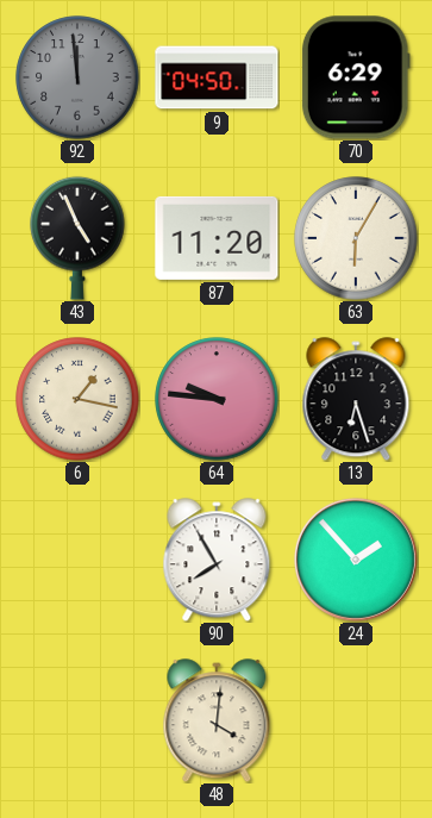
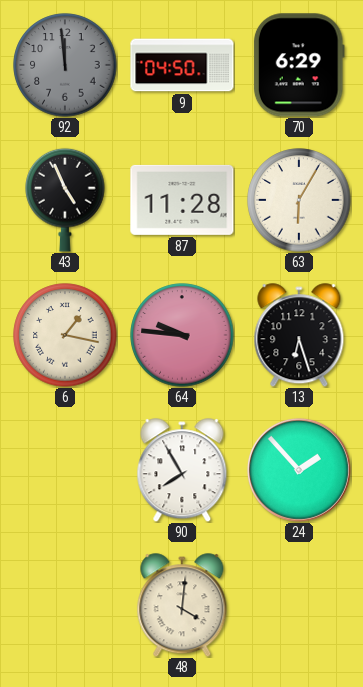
87: 11:20 -> 11:28 (182, 200)
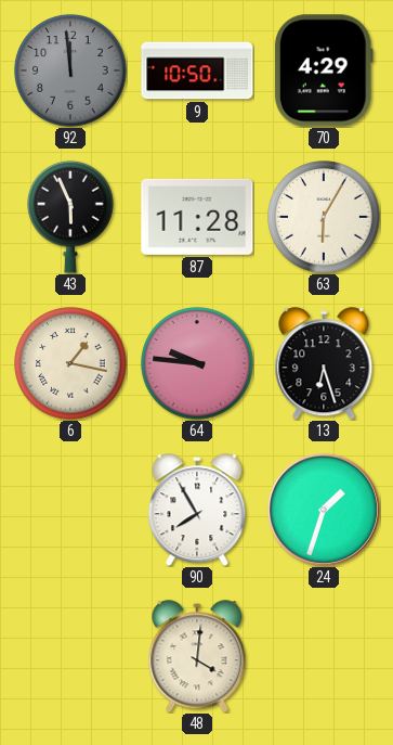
9: 04:50 -> 10:50 (197, 70)
70: 6:29 -> 4:29 (324, 70)
43: 4:56 -> 5:56 (70, 217)
24: 1:53 -> 1:33 (324, 510)
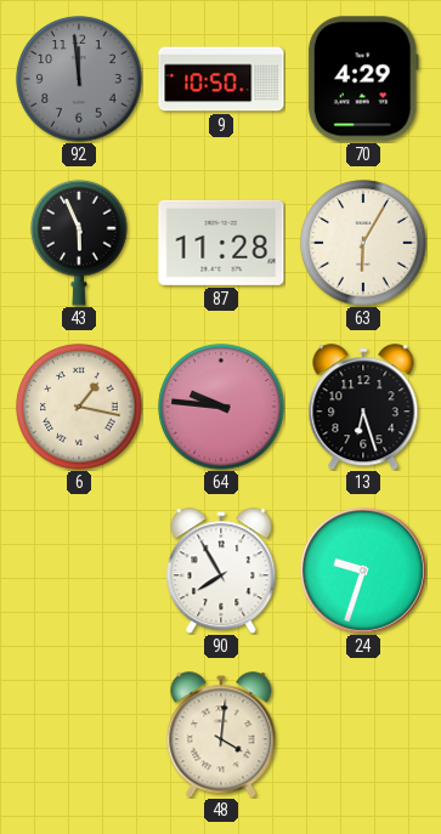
24: 1:33 -> 9:33 (363, 571)
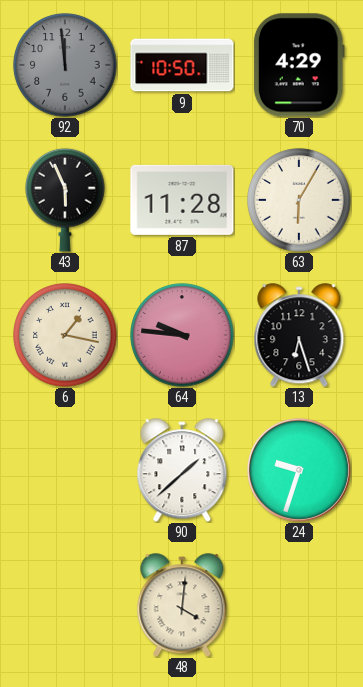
90: 7:55 -> 1:38 (182, 470)
